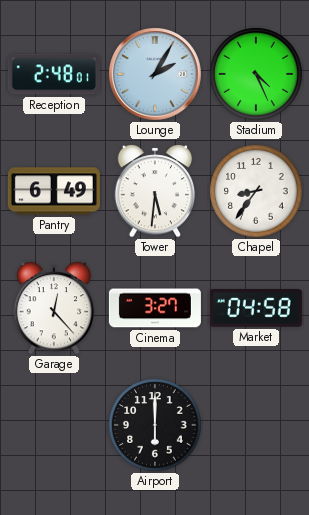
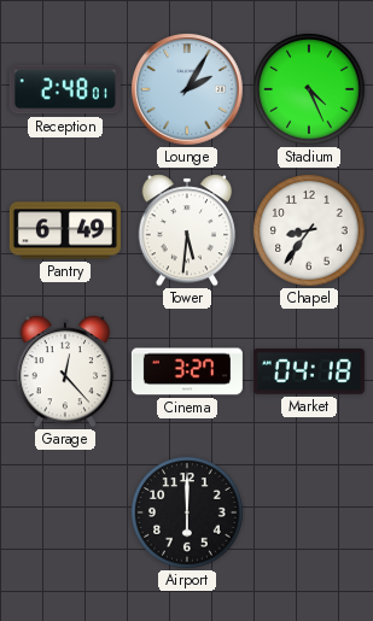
Market: 04:58 -> 04:18 (309, 373)
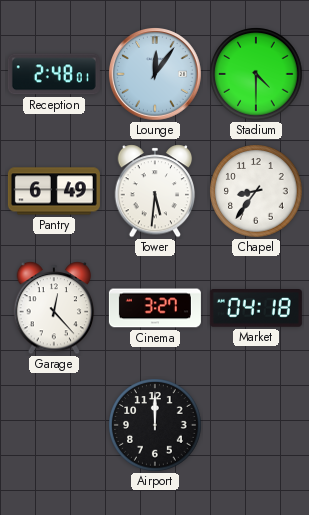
Lounge: 2:05 -> 12:06 (156, 75)
Stadium: 4:26 -> 4:30 (256, 74)
Airport: 6:00 -> 12:00 (155, 425)
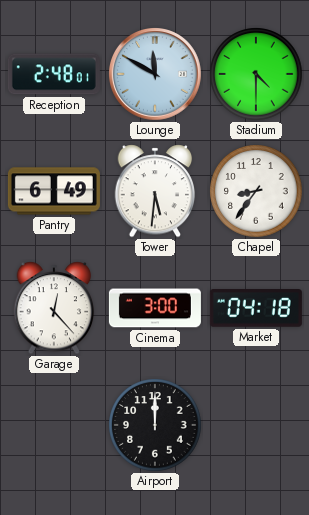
Lounge: 12:06 -> 11:50 (156, 75)
Cinema: 3:27 -> 3:00 (155, 308)
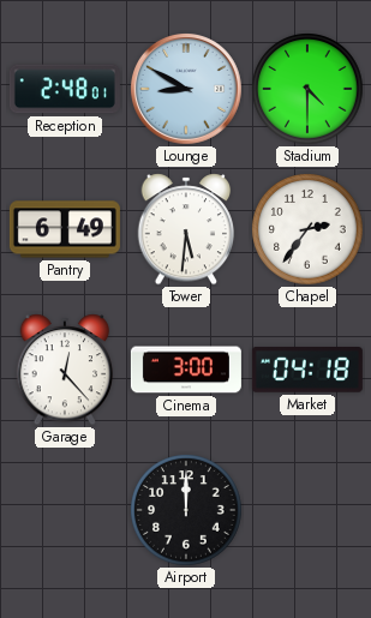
Lounge: 11:50 -> 8:50 (187, 90)
Chapel: 8:36 -> 2:36 (307, 229)
